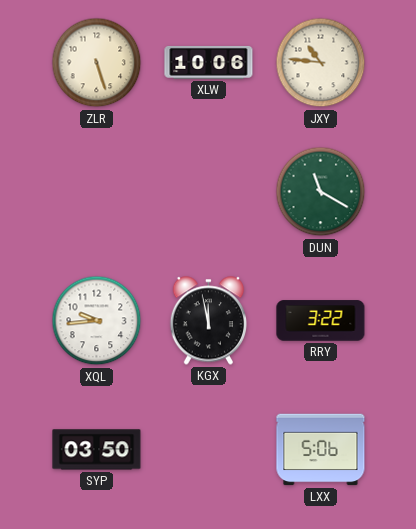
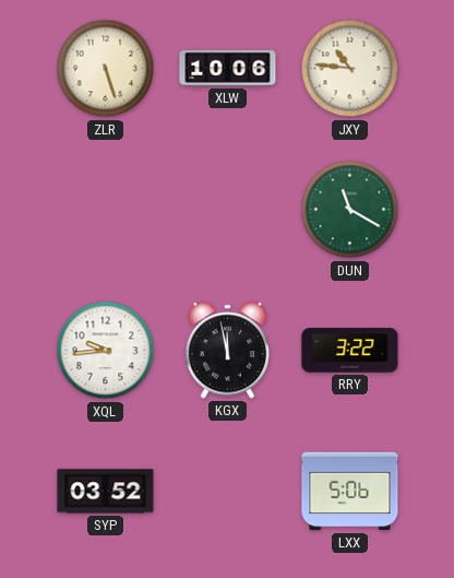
SYP: 03:50 -> 03:52 (106, 492)
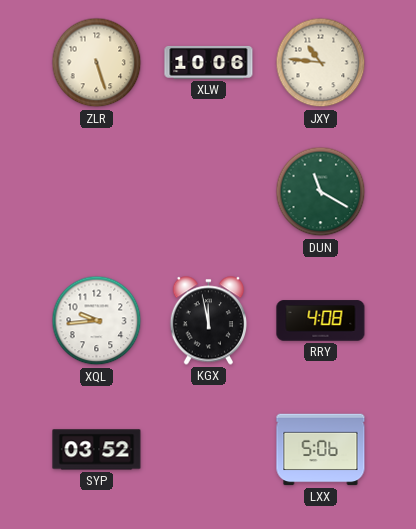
RRY: 3:22 -> 4:08 (321, 321)
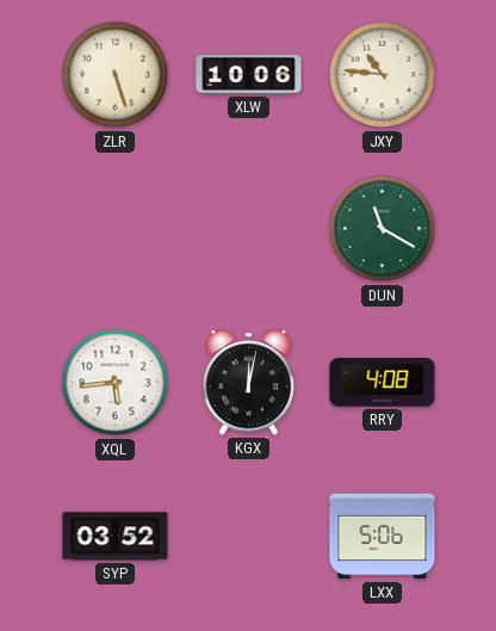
XQL: 9:44 -> 5:44 (116, 383)
KGX: 11:58 -> 12:02 (248, 383)
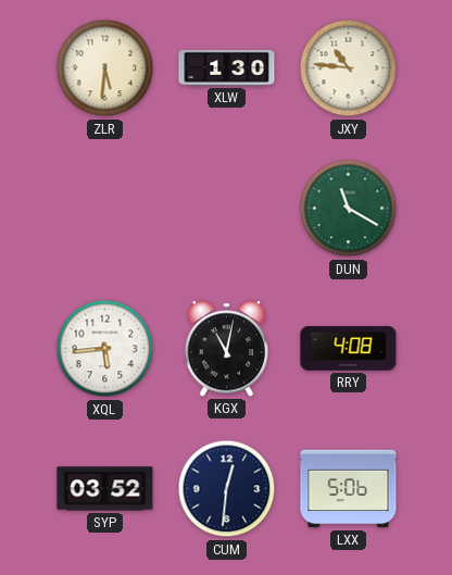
ZLR: 5:27 -> 5:31 (105, 68)
XLW: 10:06 -> 1:30 (227, 67)
KGX: 12:02 -> 11:02 (226, 349)
CUM: none -> 12:31 (227, 489)
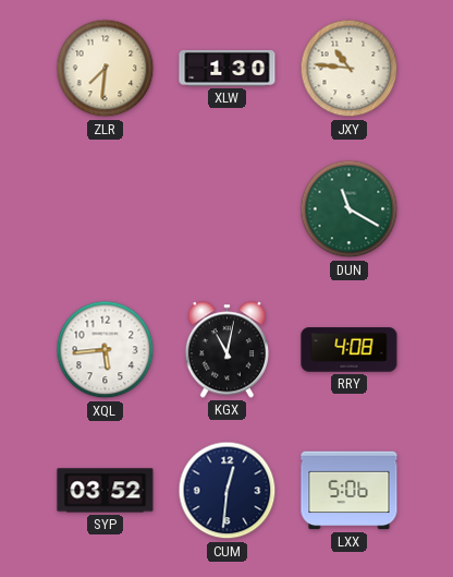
ZLR: 5:31 -> 7:31 (106, 69)
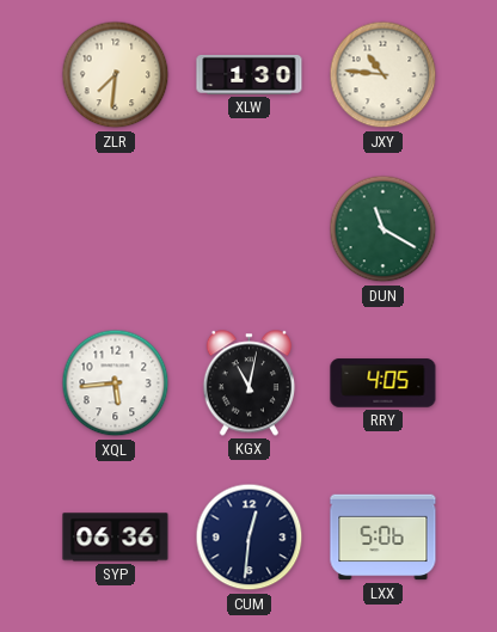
RRY: 4:08 -> 4:05 (384, 384)
SYP: 03:52 -> 06:36 (116, 538)
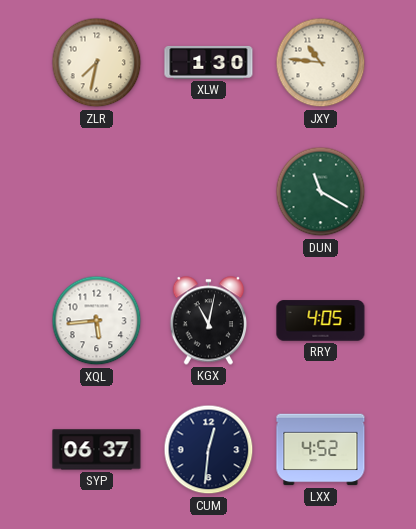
ZLR: 7:31 -> 7:32 (97, 63)
SYP: 06:36 -> 06:37 (97, 450)
LXX: 5:06 -> 4:52 (321, 450)
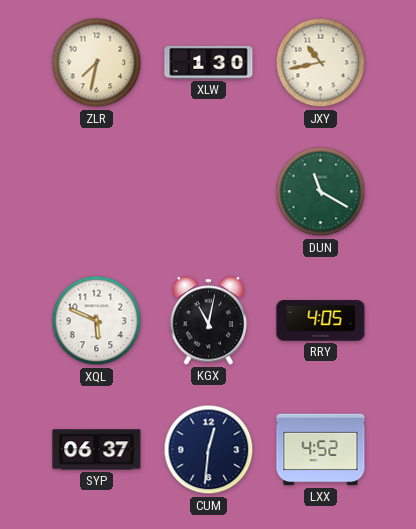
JXY: 10:46 -> 10:43 (321, 63)
XQL: 5:44 -> 5:49 (97, 321)
